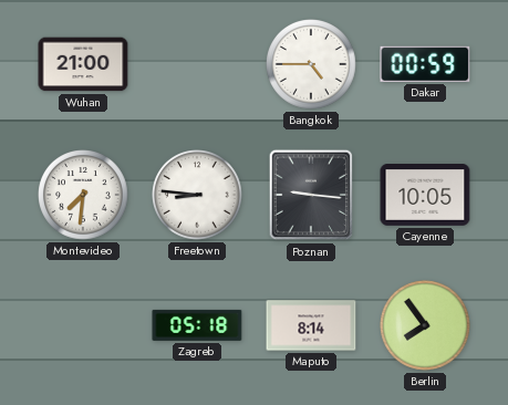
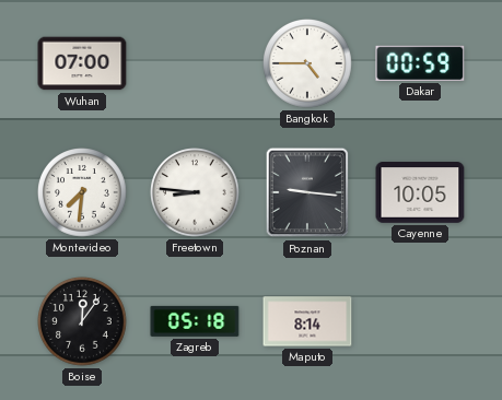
Wuhan: 21:00 -> 07:00 (82, 63)
Boise: none -> 12:06 (83, 322)
Berlin: 7:54 -> none (426, 326)
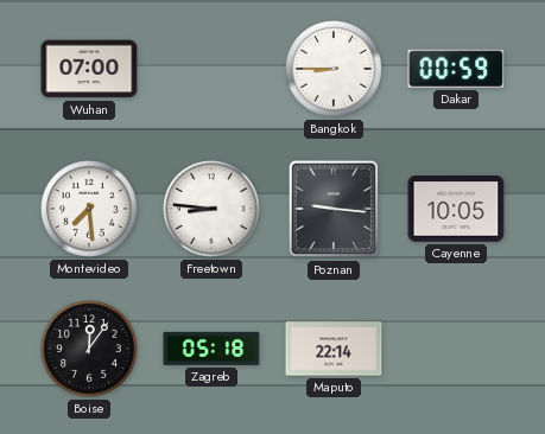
Bangkok: 4:45 -> 8:45 (335, 70)
Montevideo: 7:31 -> 7:29 (90, 210)
Maputo: 8:14 -> 22:14 (334, 349)
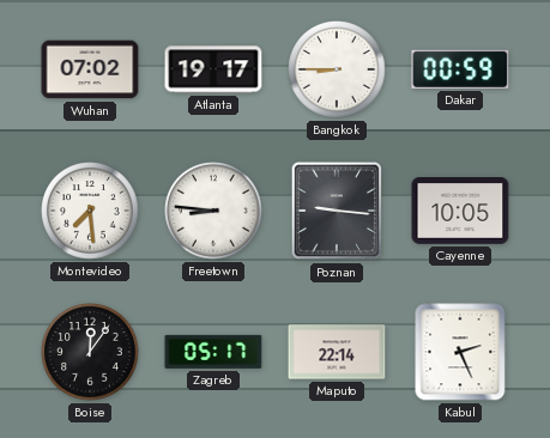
Wuhan: 07:00 -> 07:02 (90, 69)
Atlanta: none -> 19:17 (213, 69)
Zagreb: 05:18 -> 05:17 (213, 352)
Kabul: none -> 2:26 (460, 352)
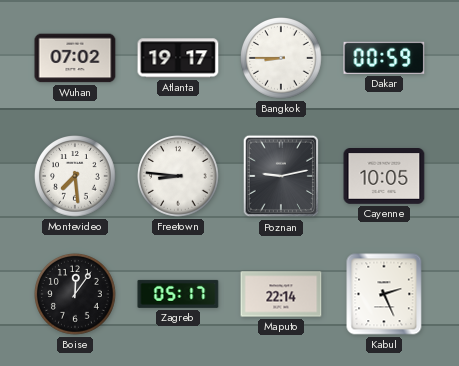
Poznan: 9:16 -> 9:13 (281, 176)
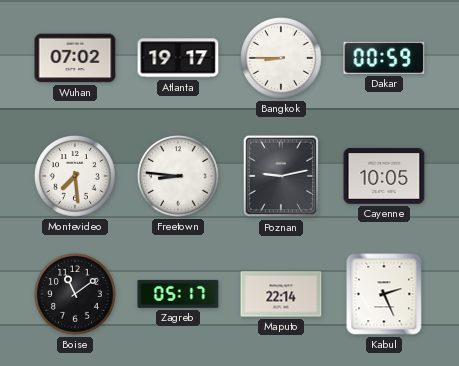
Boise: 12:06 -> 11:09 (76, 295)
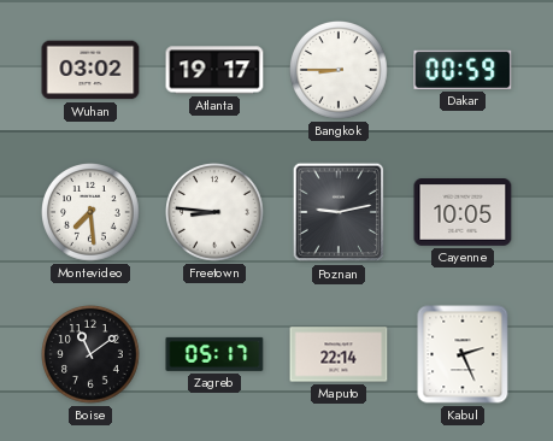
Wuhan: 07:02 -> 03:02 (90, 70)
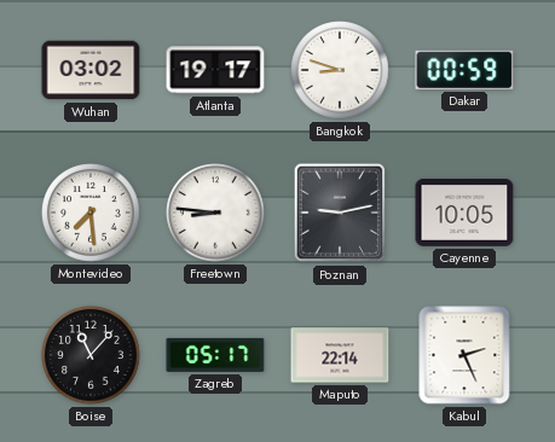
Bangkok: 8:45 -> 8:48 (341, 71)
Boise: 11:09 -> 11:07 (92, 356)
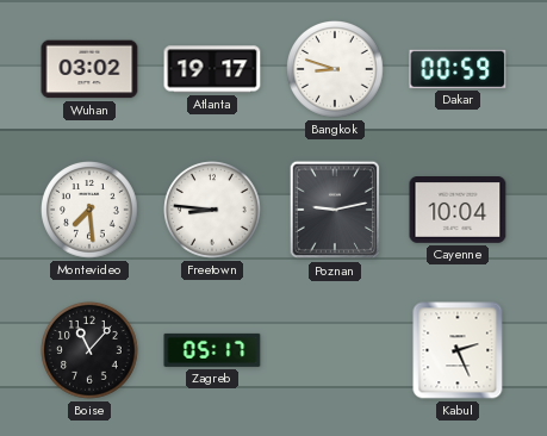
Cayenne: 10:05 -> 10:04 (458, 211)
Maputo: 22:14 -> none (340, 355)
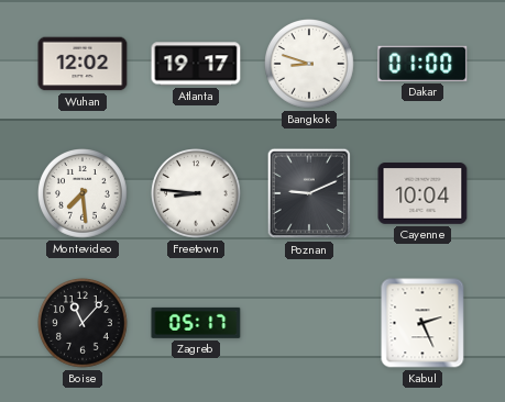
Wuhan: 03:02 -> 12:02 (83, 64)
Dakar: 00:59 -> 01:00 (422, 64)
Poznan: 9:13 -> 9:11 (309, 193)
